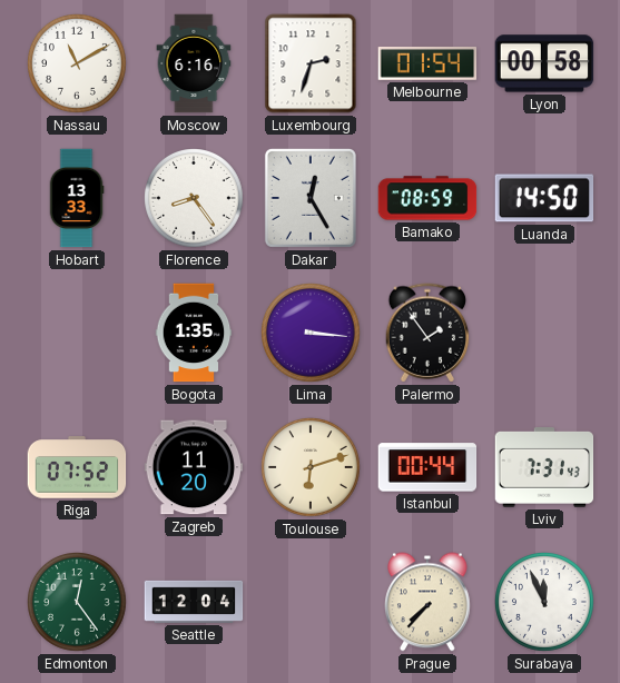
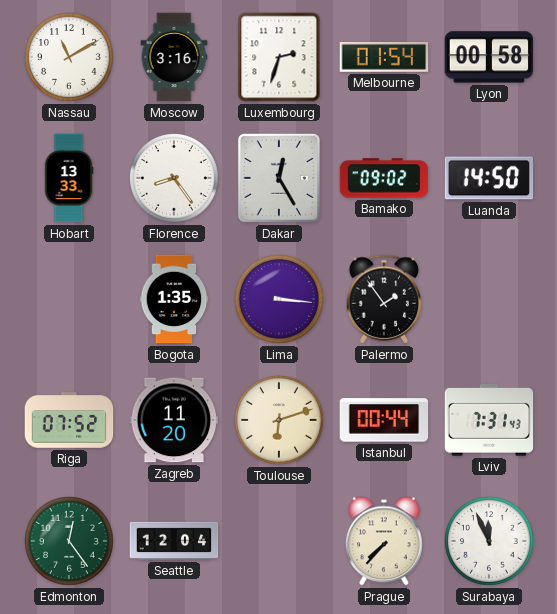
Moscow: 6:16 -> 3:16 (174, 57)
Bamako: 08:59 -> 09:02 (384, 178)
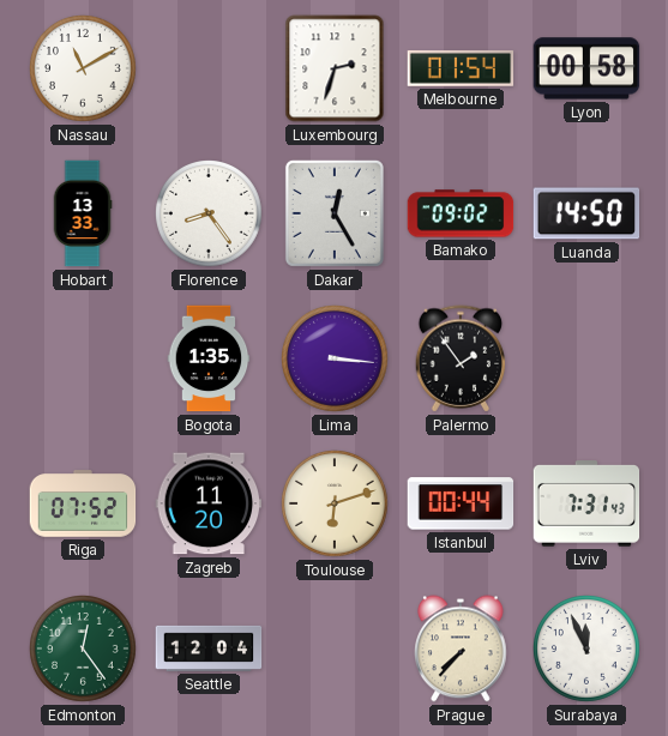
Moscow: 3:16 -> none (174, 57)
